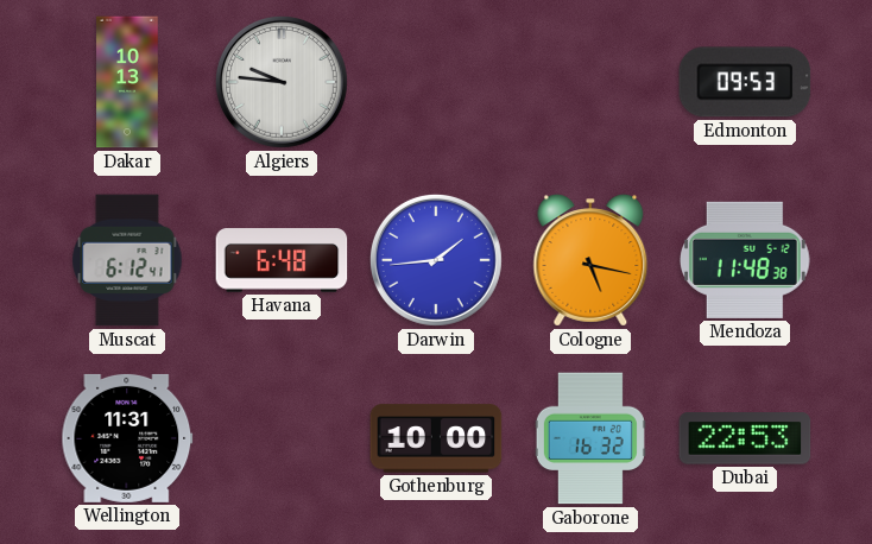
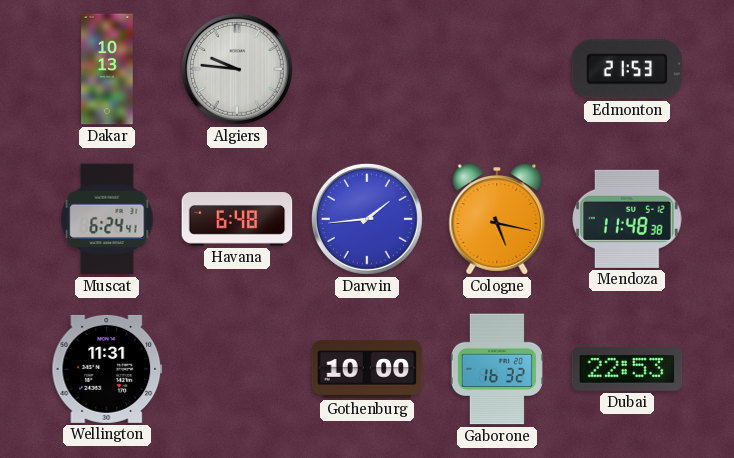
Edmonton: 09:53 -> 21:53 (627, 69)
Muscat: 6:12 -> 6:24 (107, 219)
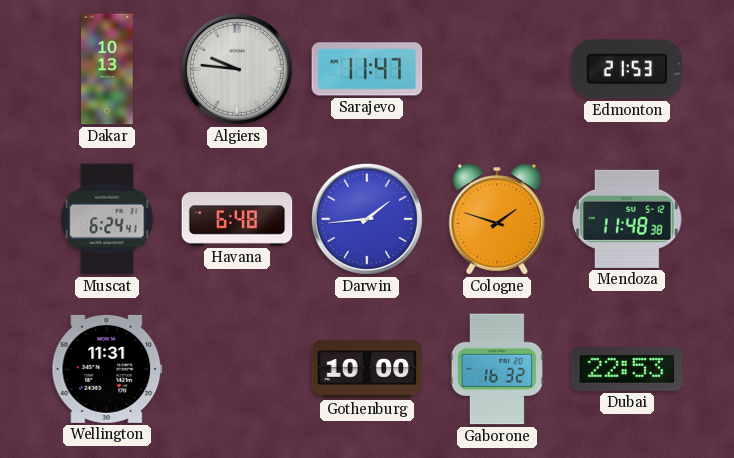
Sarajevo: none -> 11:47 (367, 69)
Cologne: 5:17 -> 1:48 (497, 219)
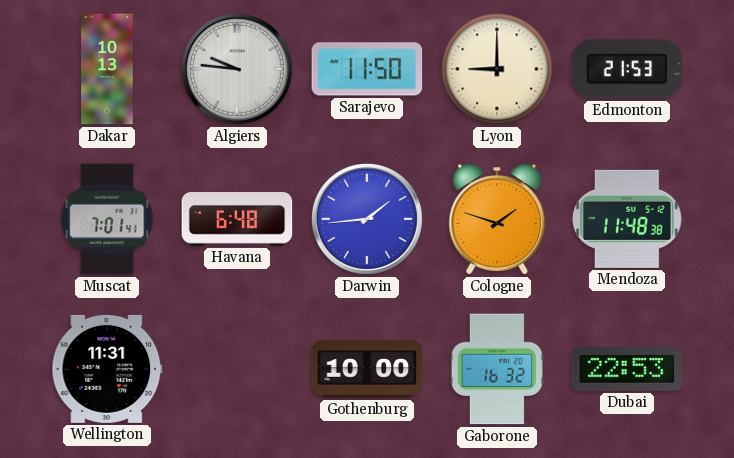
Sarajevo: 11:47 -> 11:50 (367, 69)
Lyon: none -> 9:00 (497, 69)
Muscat: 6:24 -> 7:01 (107, 219)
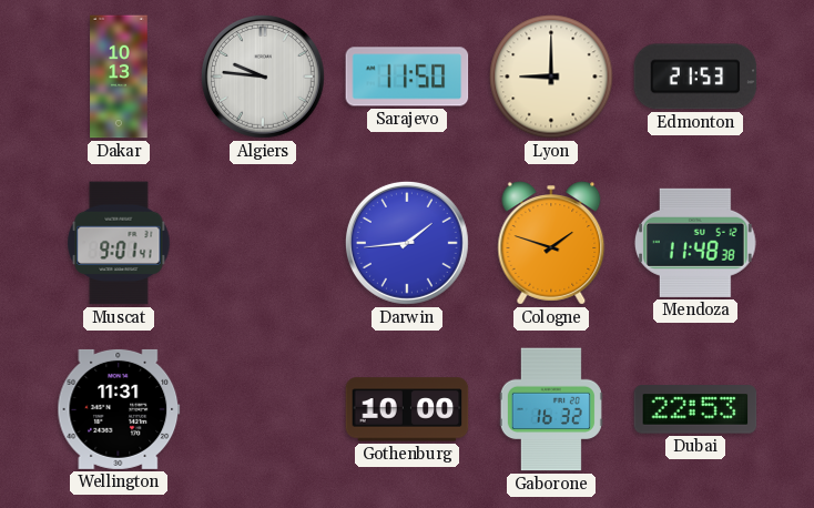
Muscat: 7:01 -> 9:01 (119, 243)
Havana: 6:48 -> none (237, 219)
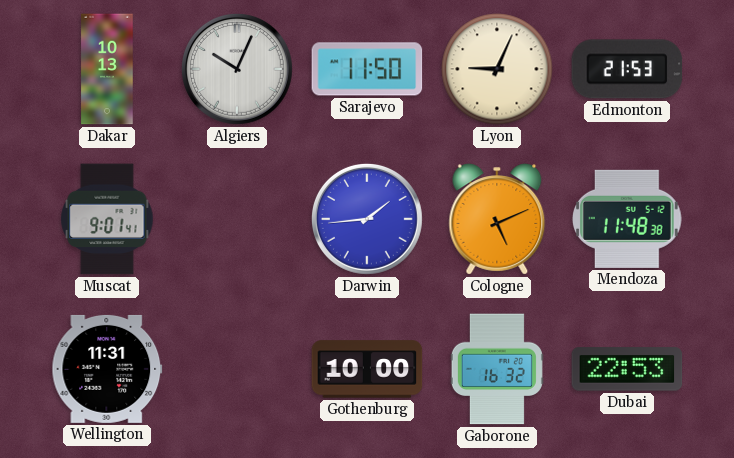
Algiers: 9:46 -> 10:04 (237, 69)
Lyon: 9:00 -> 9:04 (497, 69)
Cologne: 1:48 -> 5:11 (497, 219)
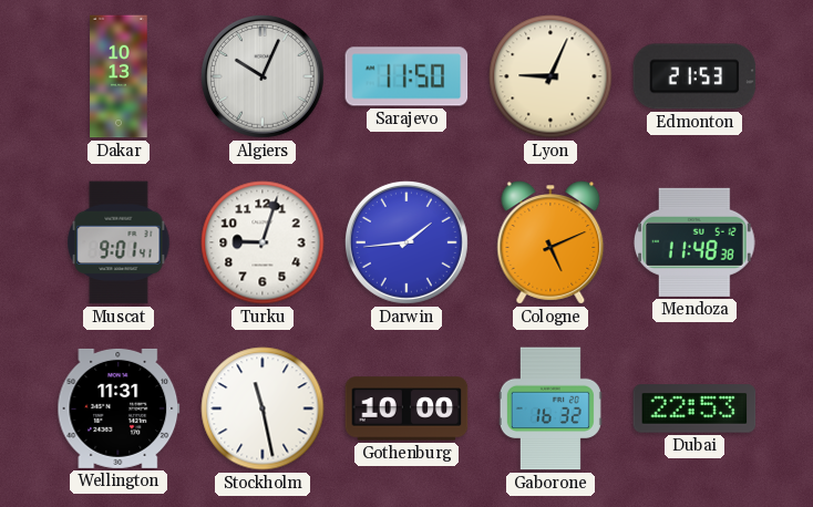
Turku: none -> 9:03 (263, 242)
Stockholm: none -> 11:28 (263, 408)
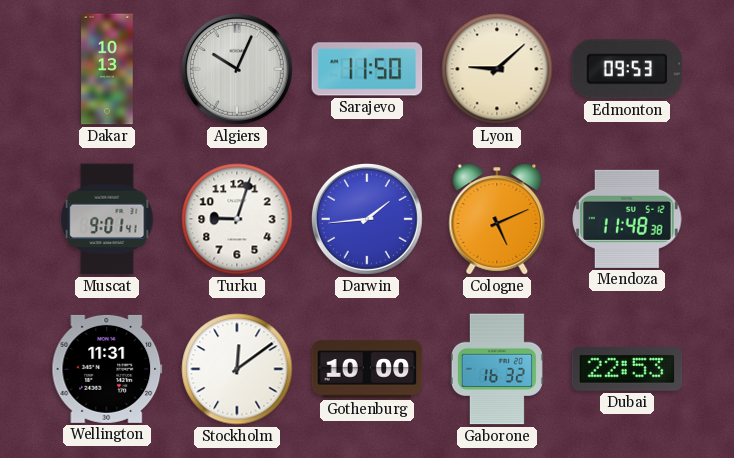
Lyon: 9:04 -> 9:08 (497, 69)
Edmonton: 21:53 -> 09:53 (627, 69)
Stockholm: 11:28 -> 12:09 (237, 369)
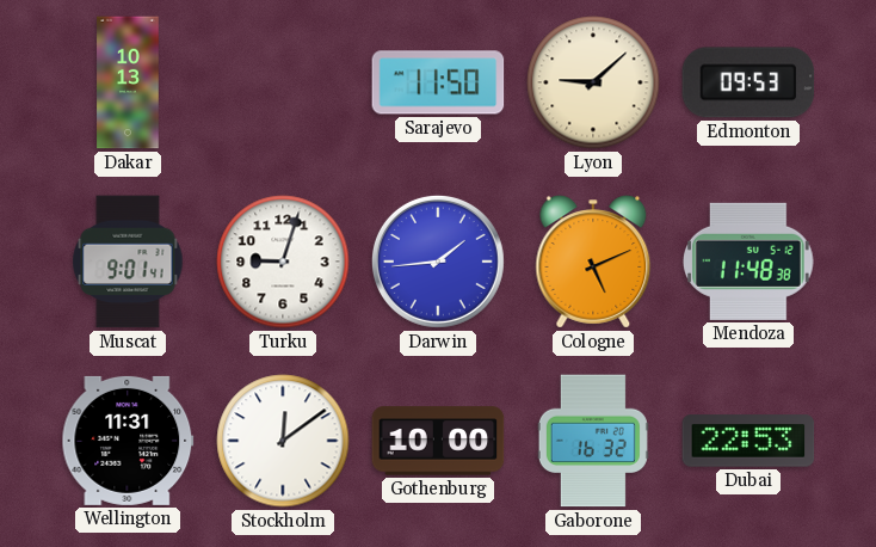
Algiers: 10:04 -> none (237, 69)
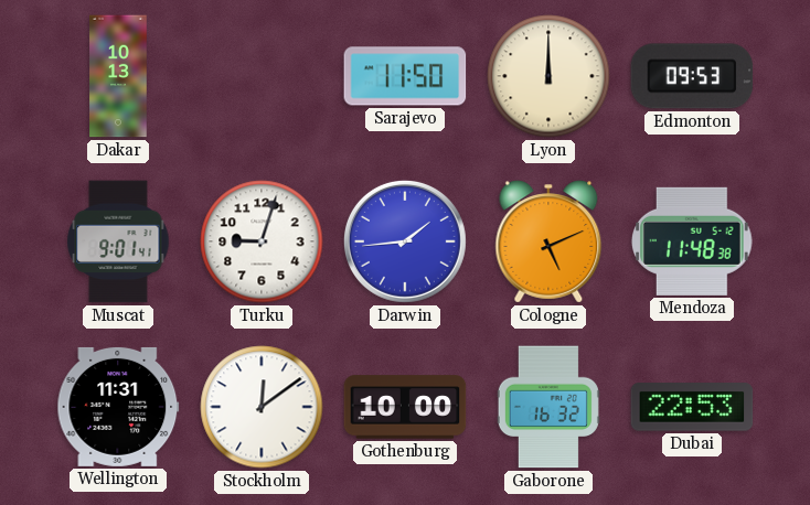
Lyon: 9:08 -> 12:00 (548, 76)
